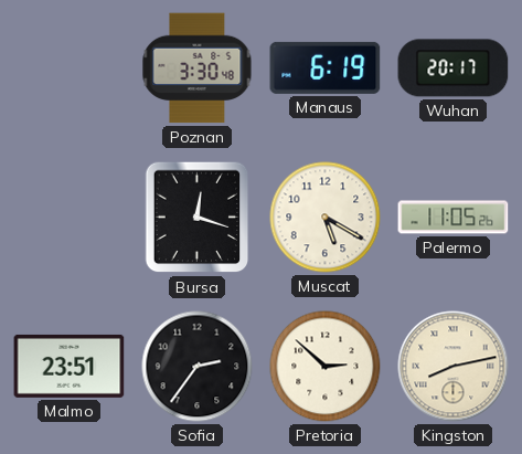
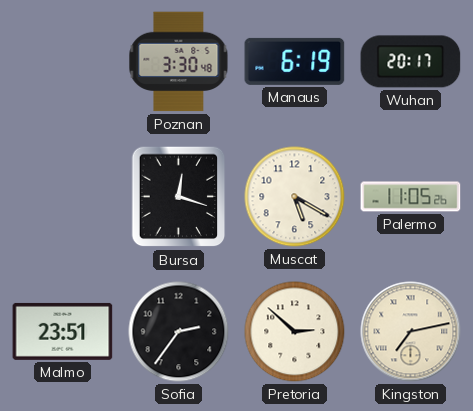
Kingston: 8:13 -> 7:13 (411, 332)
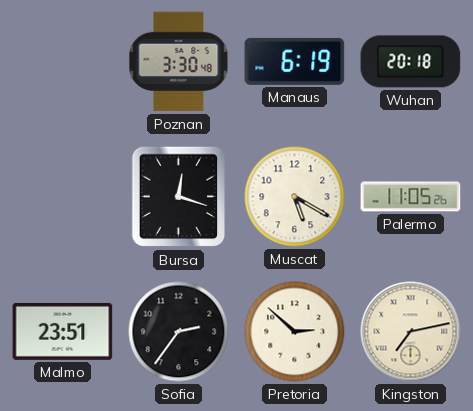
Wuhan: 20:17 -> 20:18 (411, 62)
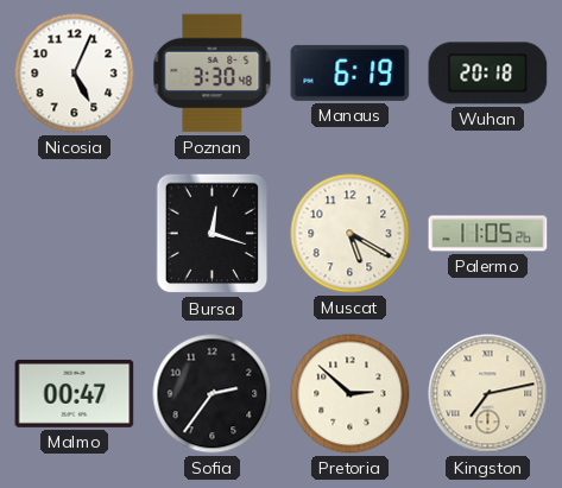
Nicosia: none -> 5:04 (75, 74)
Malmo: 23:51 -> 00:47 (75, 393)
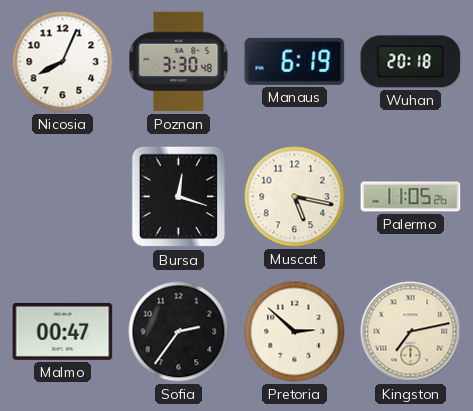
Nicosia: 5:04 -> 8:04 (63, 62)
Muscat: 5:20 -> 5:17 (295, 197)
